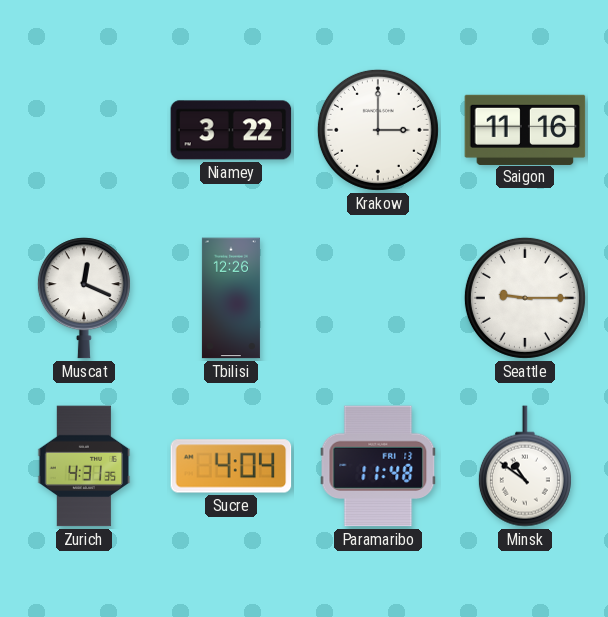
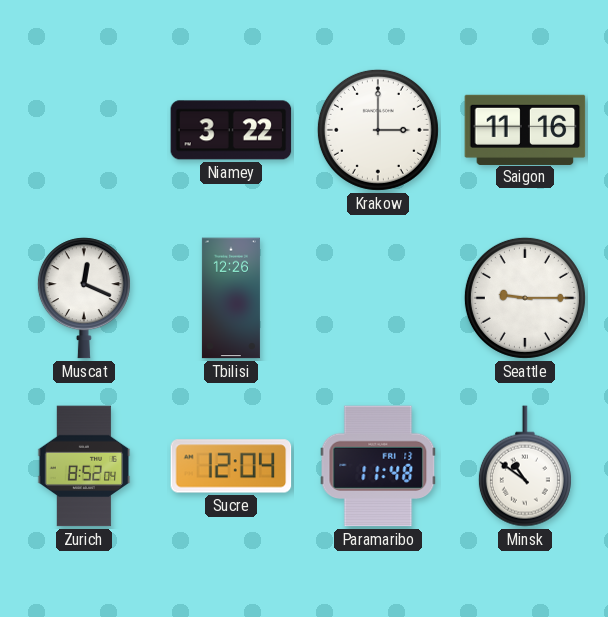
Zurich: 4:31 -> 8:52 (84, 466)
Sucre: 4:04 -> 12:04 (231, 466)
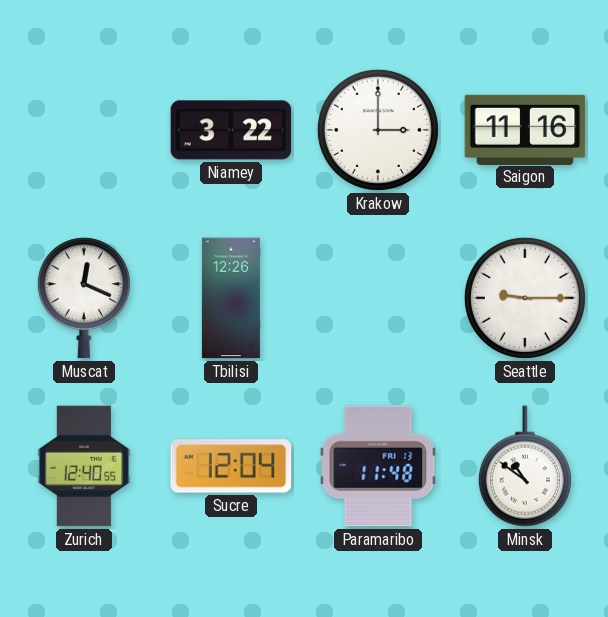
Zurich: 8:52 -> 12:40 (84, 466)
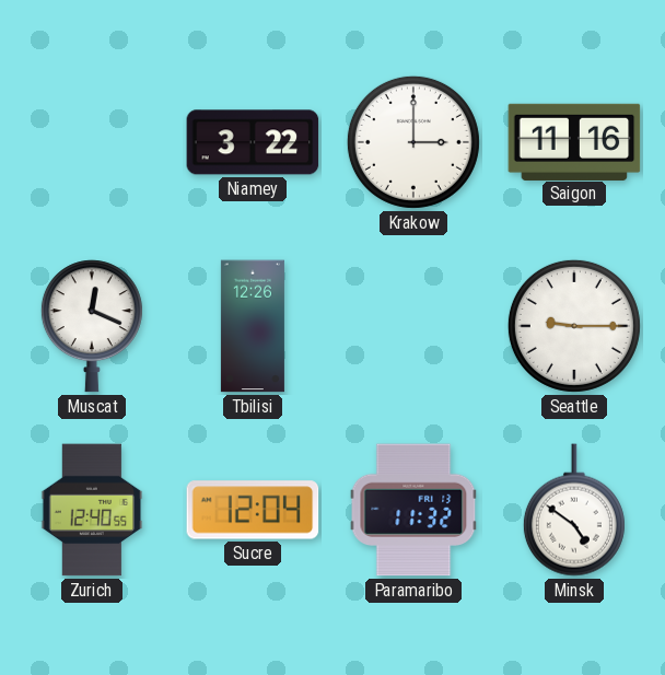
Paramaribo: 11:48 -> 11:32 (413, 510)
Minsk: 10:51 -> 4:51 (574, 510)
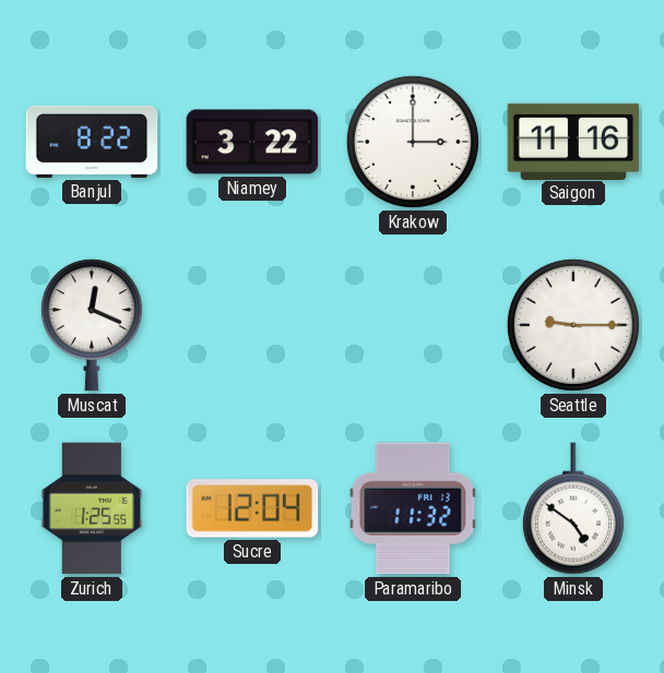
Banjul: none -> 8:22 (92, 142)
Tbilisi: 12:26 -> none (253, 326)
Zurich: 12:40 -> 1:25 (92, 508)
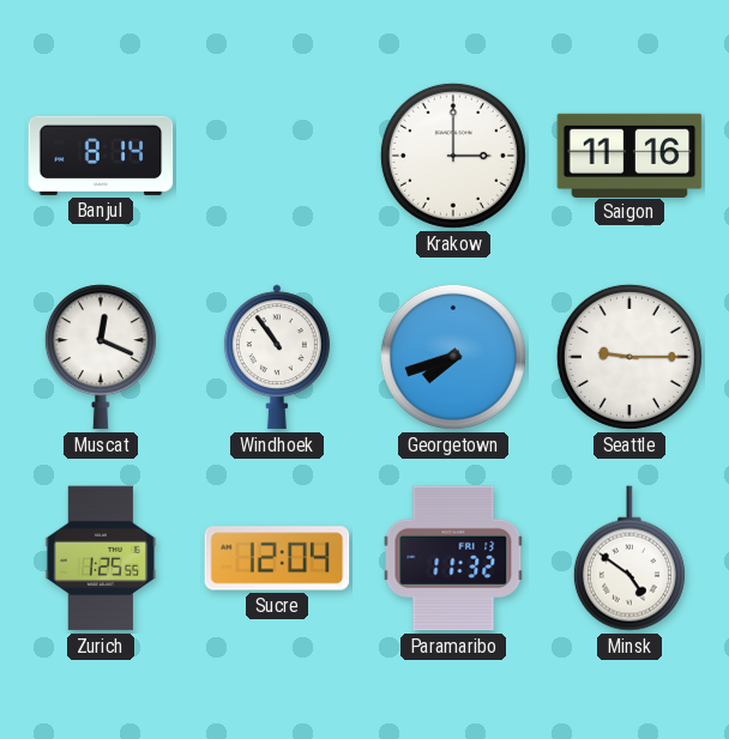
Banjul: 8:22 -> 8:14 (101, 156)
Niamey: 3:22 -> none (252, 142)
Windhoek: none -> 10:54 (277, 357)
Georgetown: none -> 7:42 (453, 357)
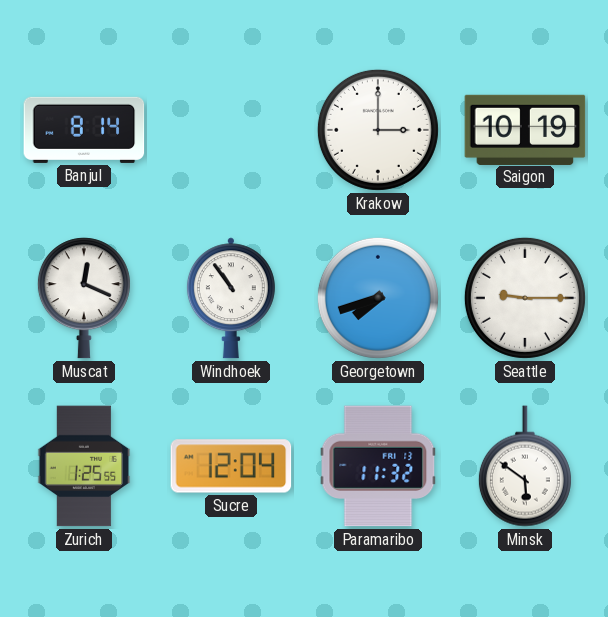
Saigon: 11:16 -> 10:19 (525, 129)
Minsk: 4:51 -> 5:51 (525, 466)
